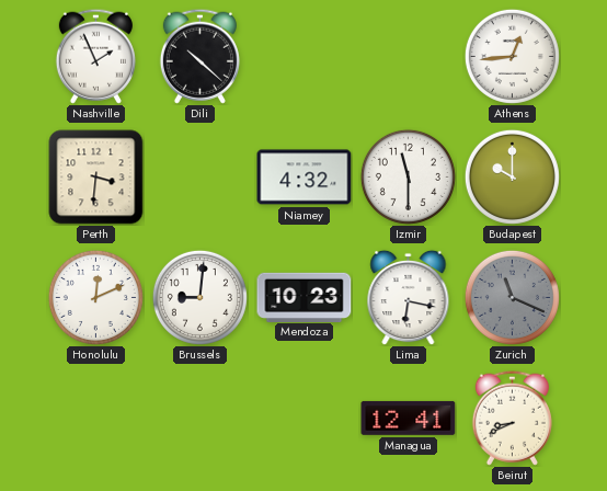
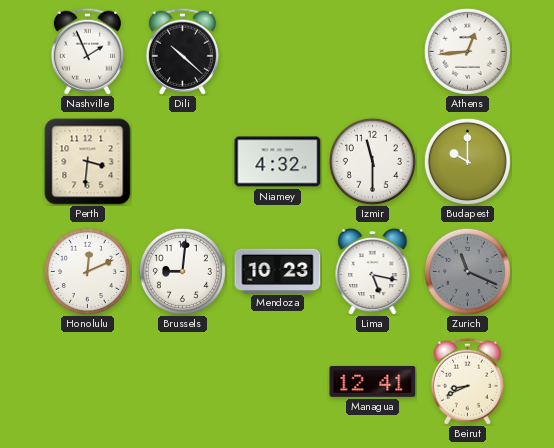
Lima: 6:17 -> 5:17 (373, 271)
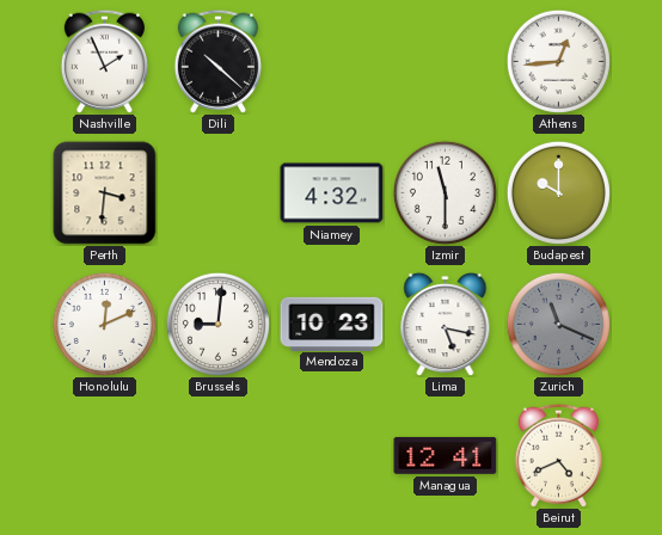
Beirut: 8:41 -> 4:41 (558, 455)
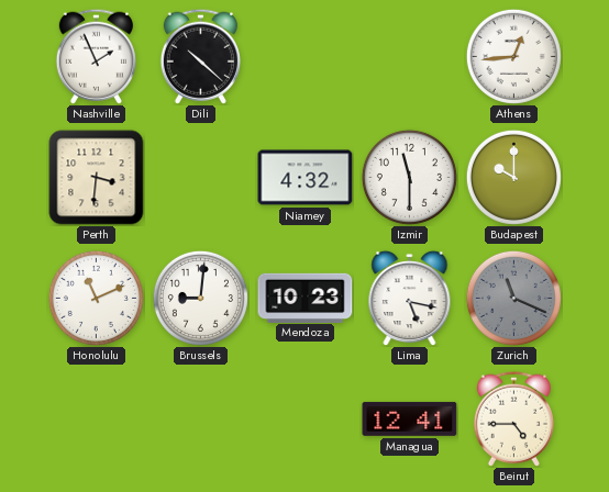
Honolulu: 12:11 -> 11:11 (96, 298)
Beirut: 4:41 -> 4:45 (513, 418)
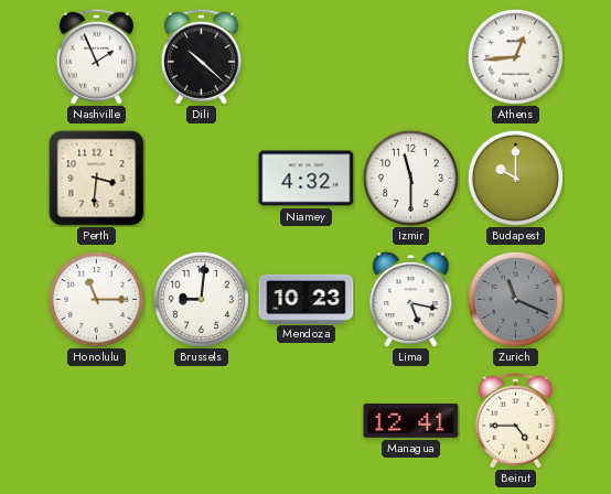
Honolulu: 11:11 -> 11:15 (96, 299)
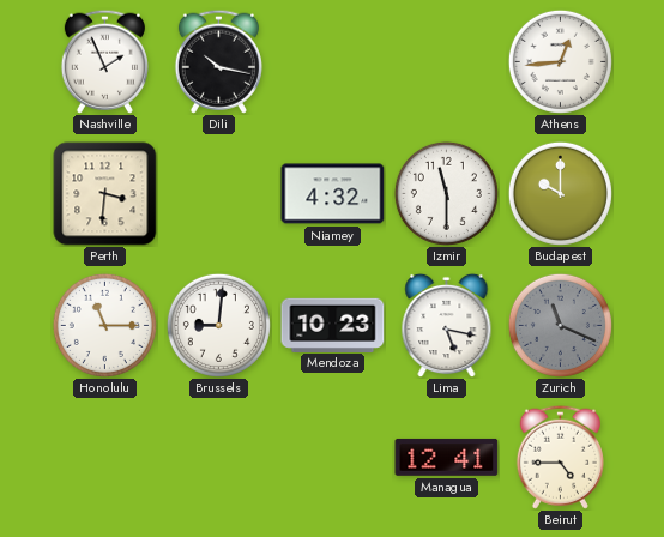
Dili: 10:22 -> 10:17 (218, 61)
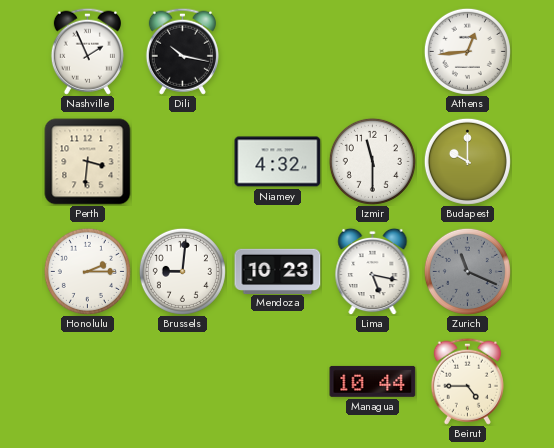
Honolulu: 11:15 -> 2:15 (87, 271)
Managua: 12:41 -> 10:44 (373, 381)
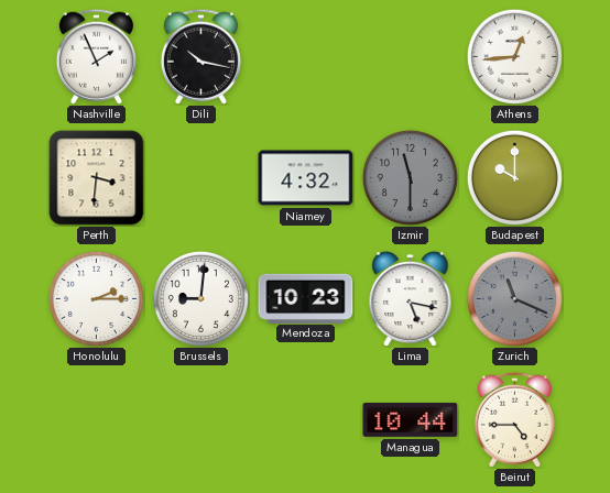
Izmir dial: white -> grey (410, 177)
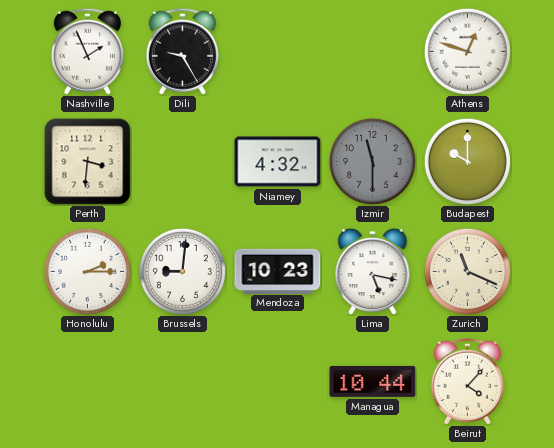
Dili: 10:17 -> 9:25 (182, 51)
Athens: 12:44 -> 12:48 (467, 51)
Zurich dial: grey -> cream (467, 271)
Beirut: 4:45 -> 4:07 (467, 381)
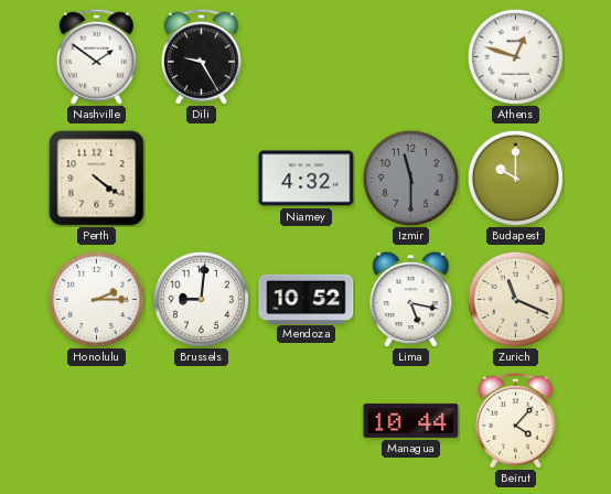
Nashville: 1:56 -> 1:51 (96, 56)
Perth: 3:31 -> 4:21 (97, 179)
Mendoza: 10:23 -> 10:52 (307, 299)
